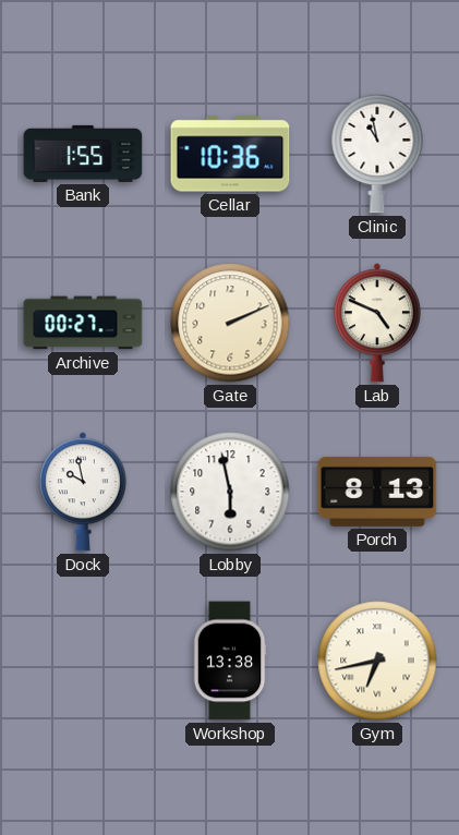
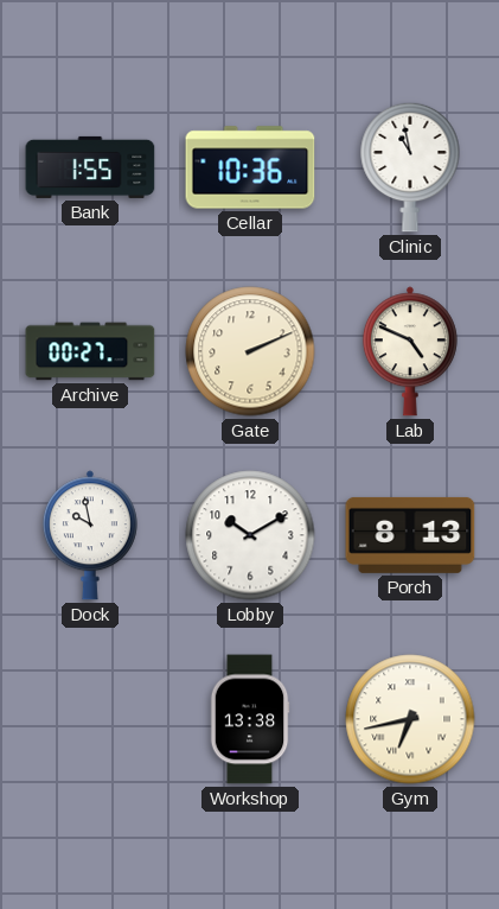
Lobby: 5:58 -> 10:10 (250, 535)
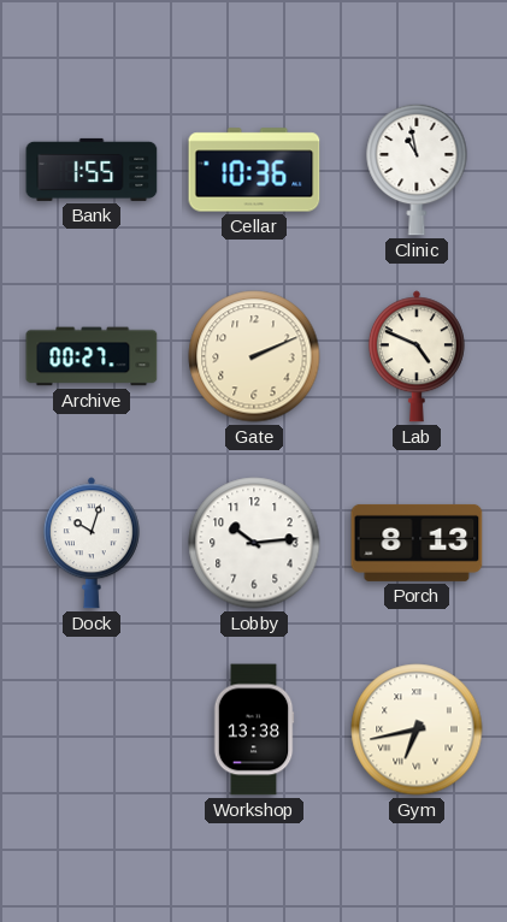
Dock: 9:58 -> 10:03 (92, 543)
Lobby: 10:10 -> 10:14 (254, 543)
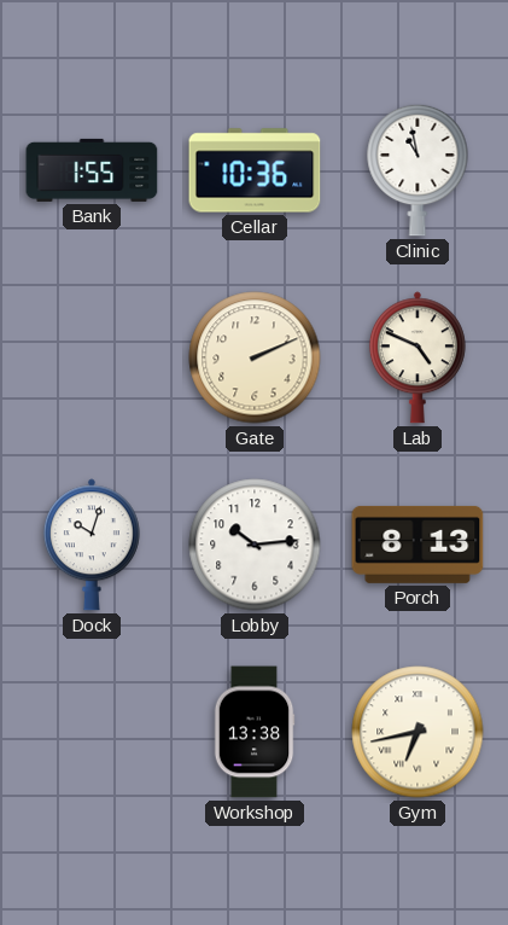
Archive: 00:27 -> none (92, 356)
